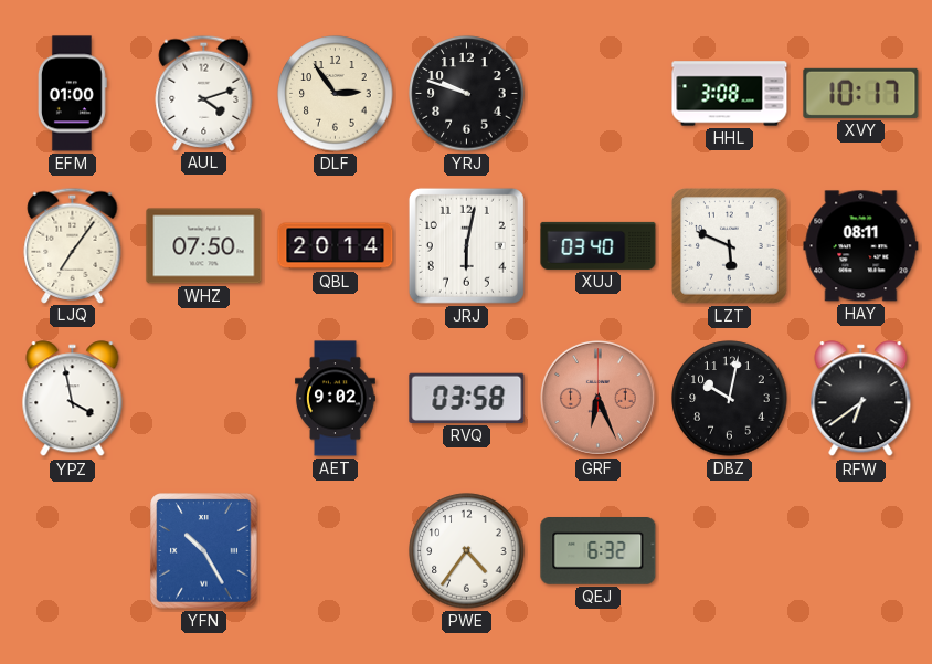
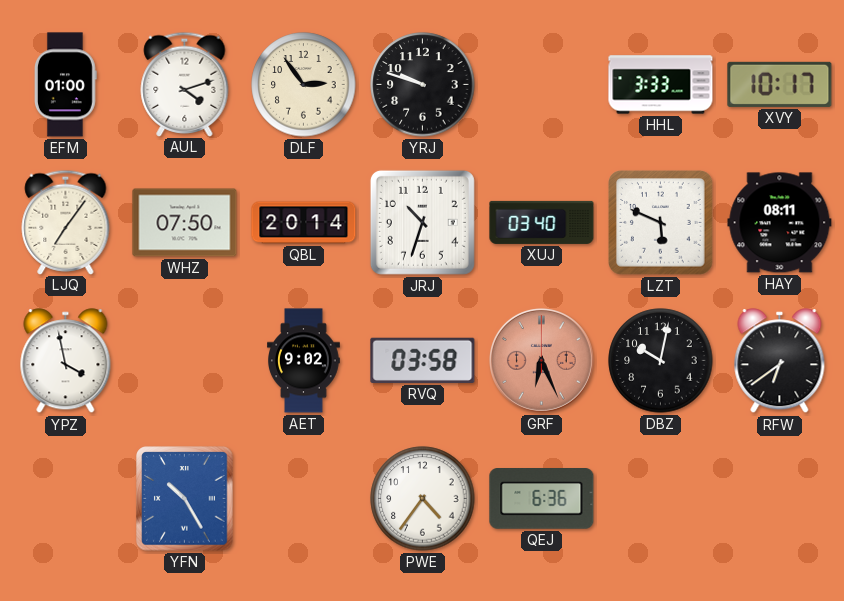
HHL: 3:08 -> 3:33 (661, 85)
JRJ: 6:02 -> 10:33 (422, 222)
QEJ: 6:32 -> 6:36 (542, 499)
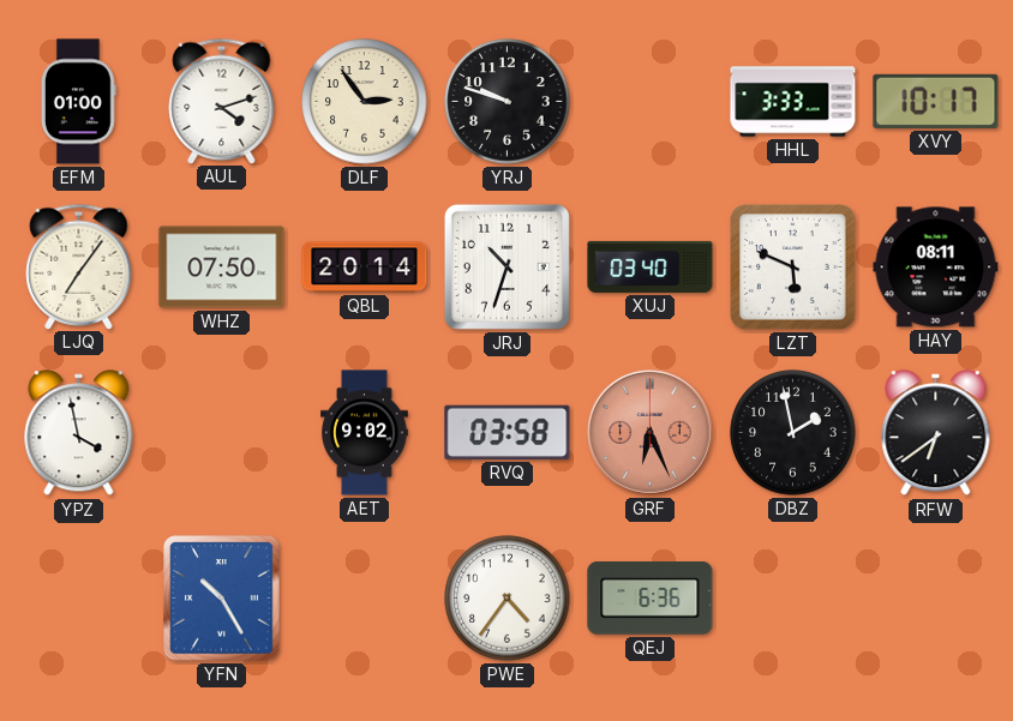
DBZ: 10:02 -> 1:58 (793, 433)
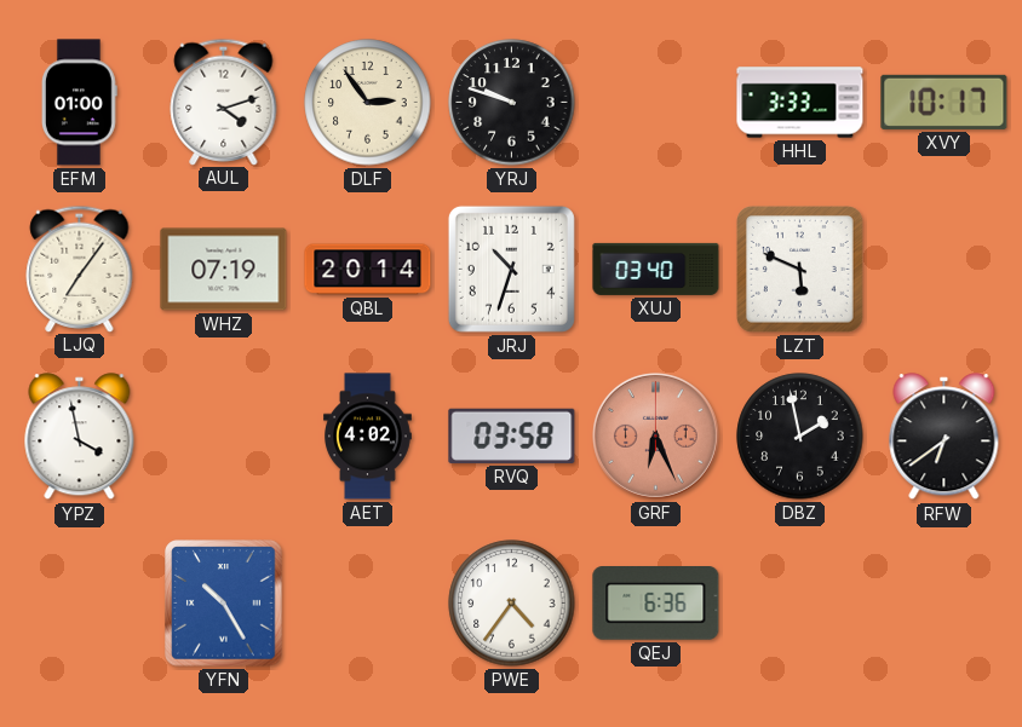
WHZ: 07:50 -> 07:19 (224, 270)
HAY: 08:11 -> none (936, 268)
AET: 9:02 -> 4:02 (368, 437)
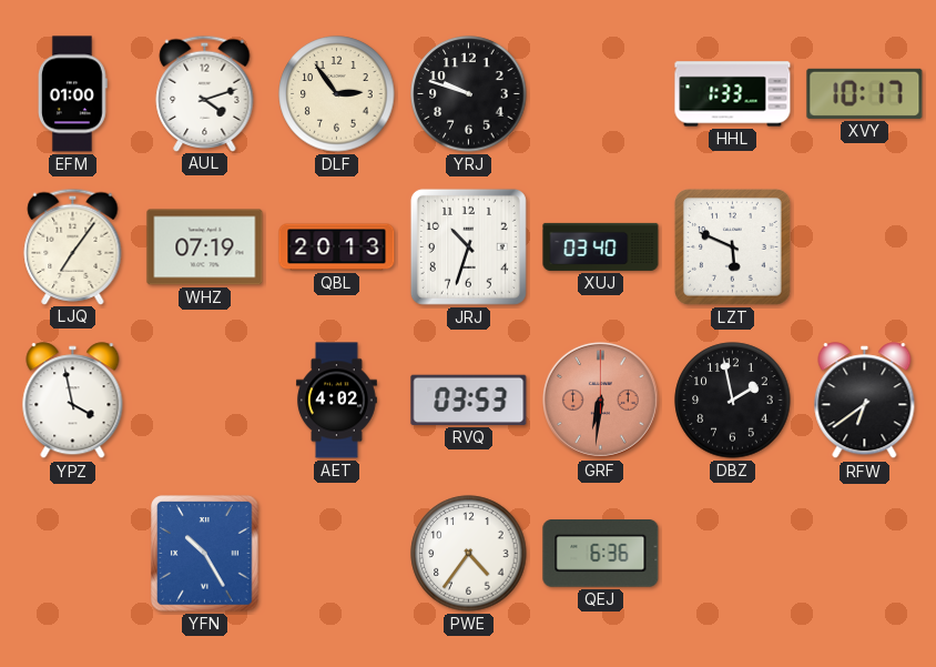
HHL: 3:33 -> 1:33 (733, 94)
QBL: 20:14 -> 20:13 (337, 247)
RVQ: 03:58 -> 03:53 (469, 400)
GRF: 6:26 -> 6:31 (600, 400)
